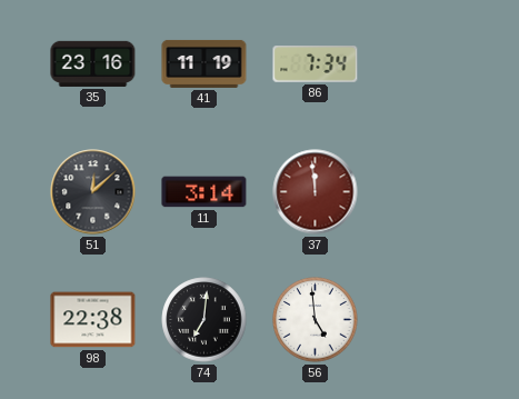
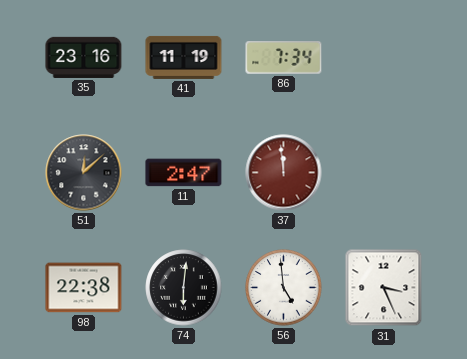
11: 3:14 -> 2:47 (184, 173)
74: 7:01 -> 6:01 (184, 288)
31: none -> 3:26 (384, 288)
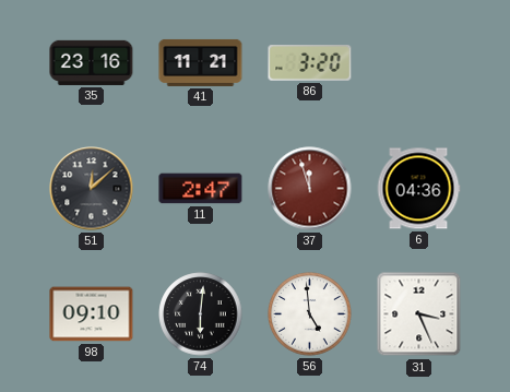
41: 11:19 -> 11:21 (201, 62)
86: 7:34 -> 3:20 (310, 63)
37: 11:59 -> 11:57 (310, 189)
6: none -> 04:36 (418, 189)
98: 22:38 -> 09:10 (92, 314)
